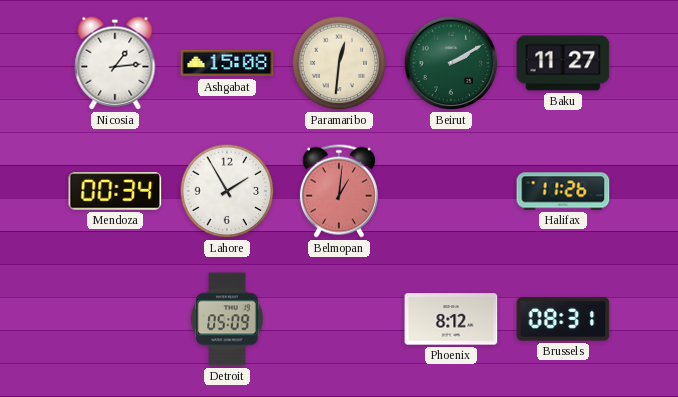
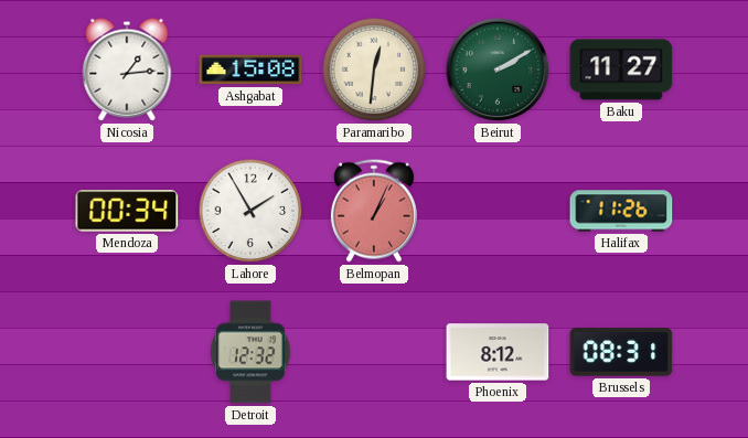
Belmopan: 1:01 -> 1:04 (374, 211)
Detroit: 05:09 -> 12:32 (250, 352)
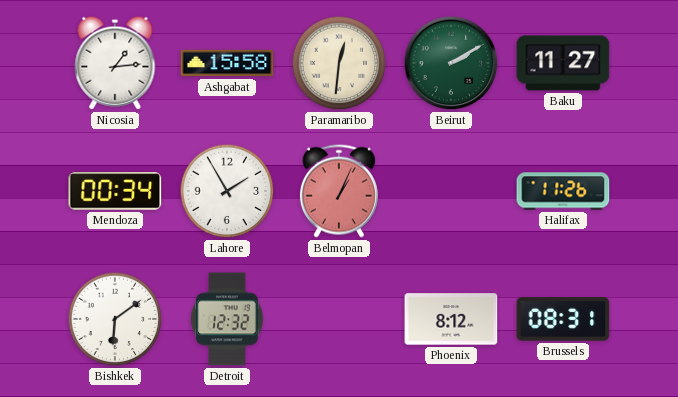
Ashgabat: 15:08 -> 15:58 (227, 63)
Bishkek: none -> 6:09 (115, 319)
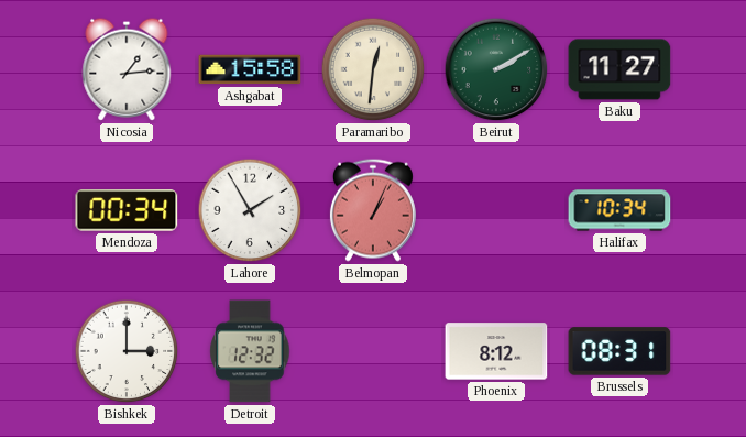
Halifax: 11:26 -> 10:34 (619, 210)
Bishkek: 6:09 -> 3:00 (127, 351)
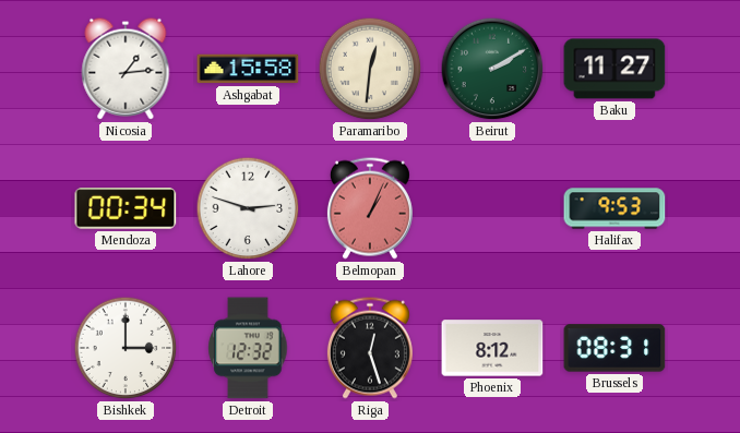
Lahore: 1:55 -> 2:48 (248, 208)
Halifax: 10:34 -> 9:53 (614, 208)
Riga: none -> 12:27 (370, 348)
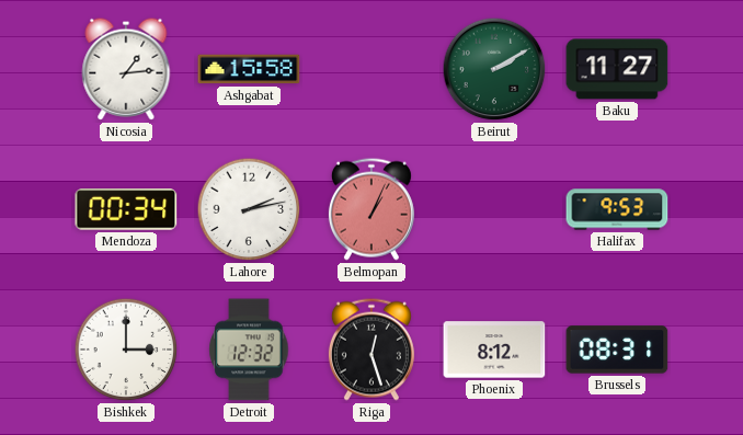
Paramaribo: 12:31 -> none (370, 69)
Lahore: 2:48 -> 2:13 (249, 209)
